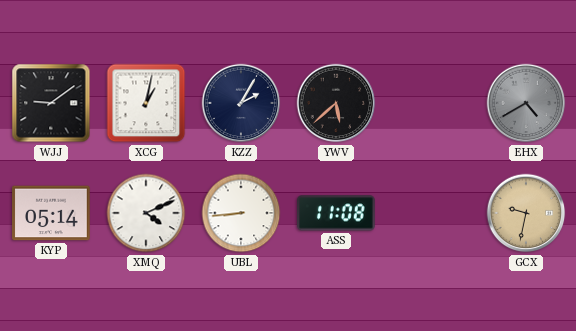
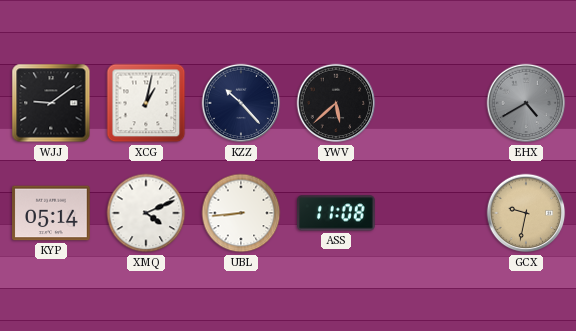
KZZ: 2:05 -> 10:23 (241, 103)
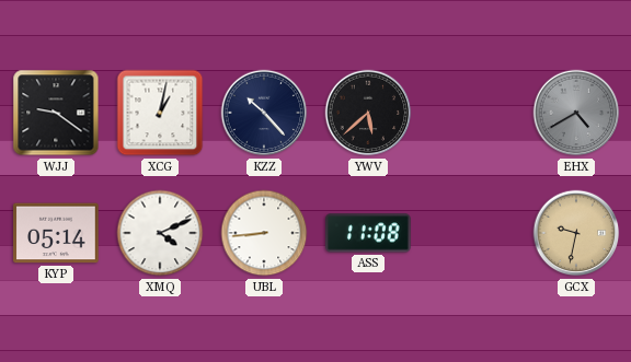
WJJ: 9:09 -> 9:21 (56, 113)
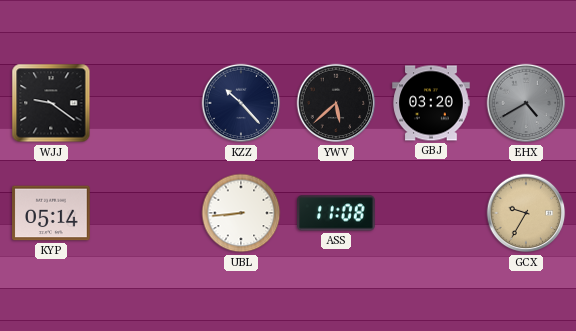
XCG: 1:02 -> none (160, 113)
GBJ: none -> 03:20 (431, 103)
XMQ: 4:11 -> none (160, 233)
GCX: 9:32 -> 9:35 (526, 213)
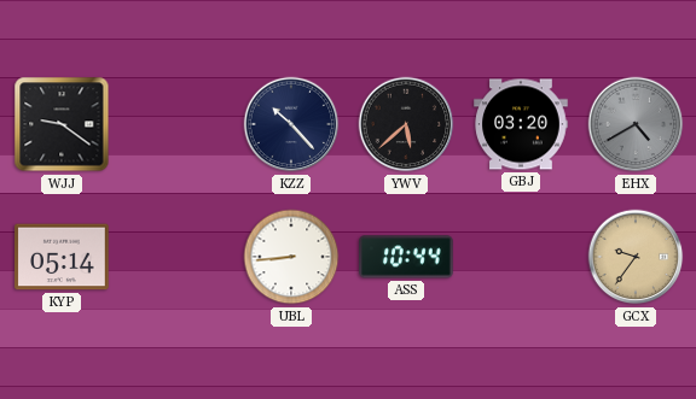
ASS: 11:08 -> 10:44 (406, 257)
GCX: 9:35 -> 9:36 (636, 257)
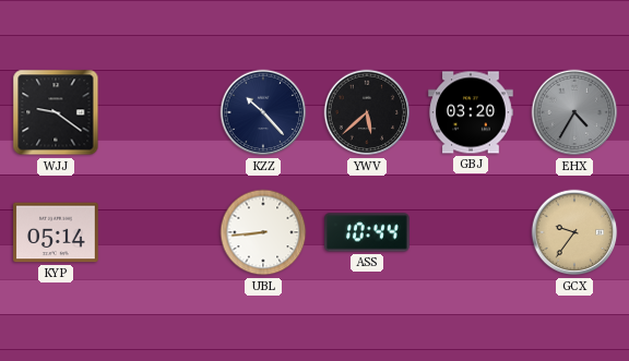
EHX: 4:40 -> 4:35 (574, 112)
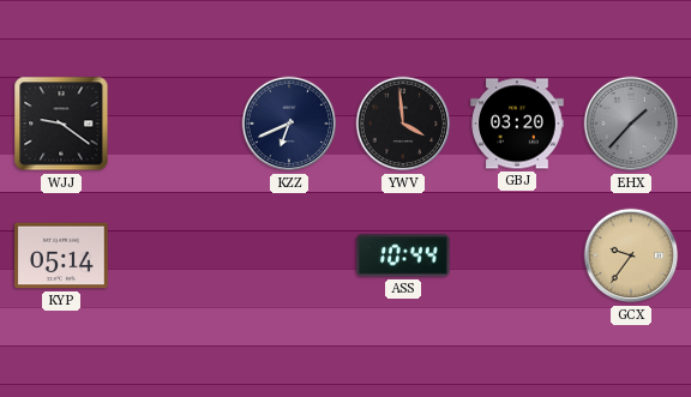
KZZ: 10:23 -> 6:41 (289, 124)
YWV: 5:38 -> 3:59 (403, 124)
EHX: 4:35 -> 1:37 (631, 124)
UBL: 8:44 -> none (263, 232)
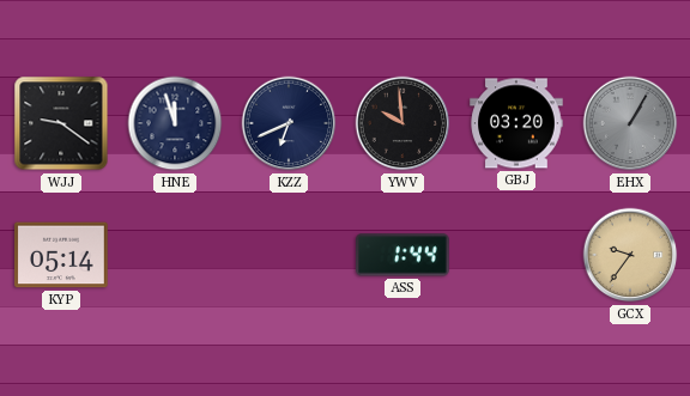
HNE: none -> 11:57 (175, 123)
YWV: 3:59 -> 9:59 (402, 123)
EHX: 1:37 -> 1:05 (630, 123)
ASS: 10:44 -> 1:44 (402, 255)
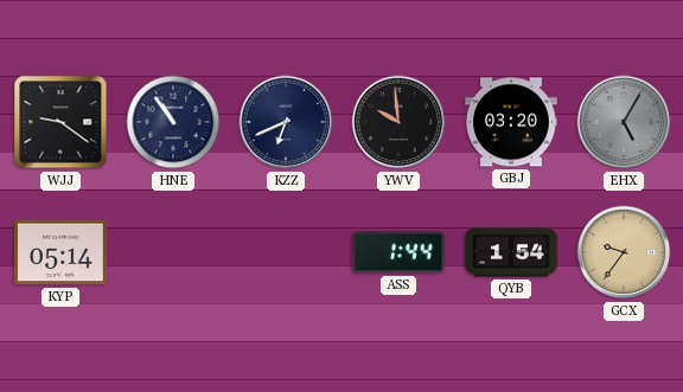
HNE: 11:57 -> 10:54 (173, 122)
EHX: 1:05 -> 5:05 (624, 122)
QYB: none -> 1:54 (511, 252)
